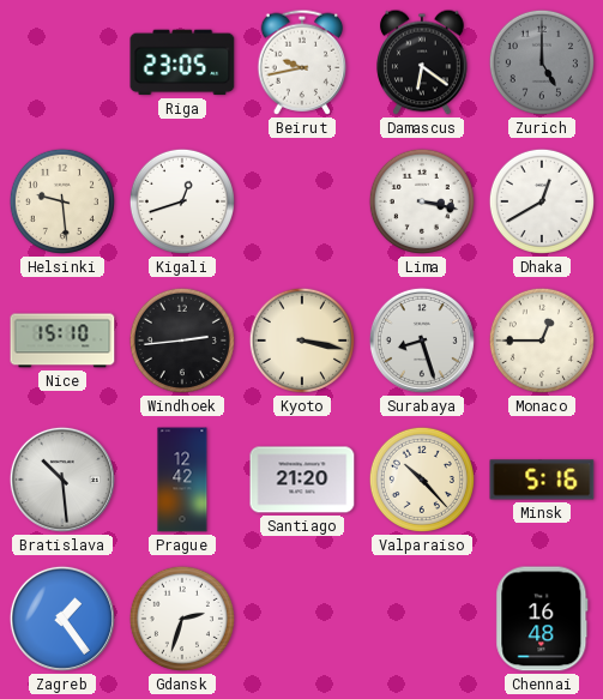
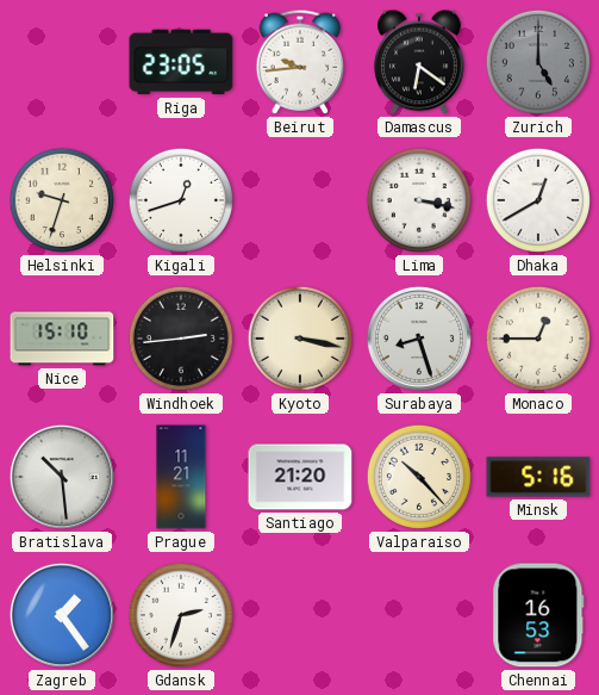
Beirut: 9:43 -> 9:44 (300, 62)
Helsinki: 9:29 -> 9:33 (62, 200)
Prague: 12:42 -> 11:21 (181, 477)
Chennai: 16:48 -> 16:53 (538, 615)
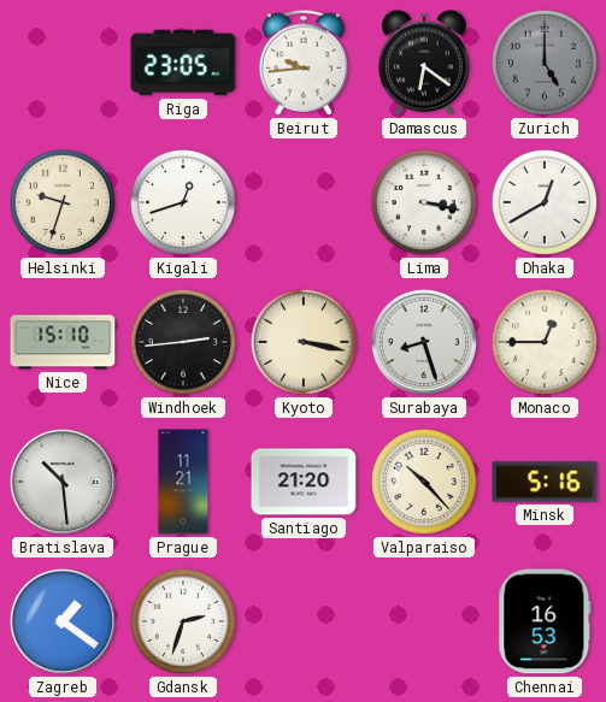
Zagreb: 1:24 -> 1:21 (63, 621)
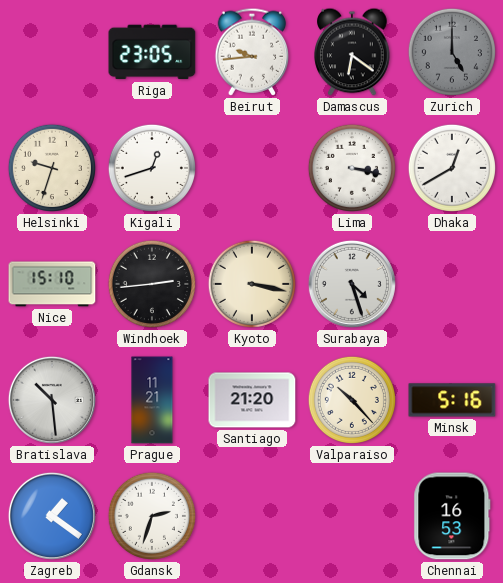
Surabaya: 8:27 -> 4:27 (352, 284)
Monaco: 12:45 -> none (545, 342)
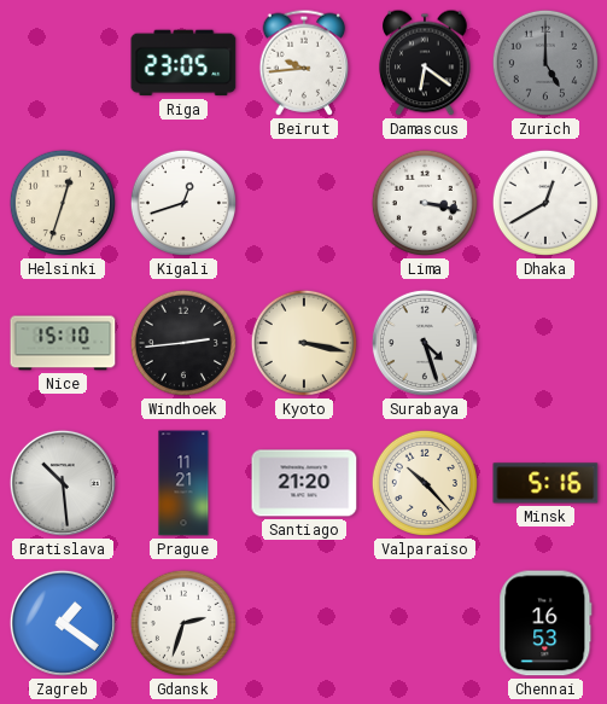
Helsinki: 9:33 -> 12:33 (63, 203)
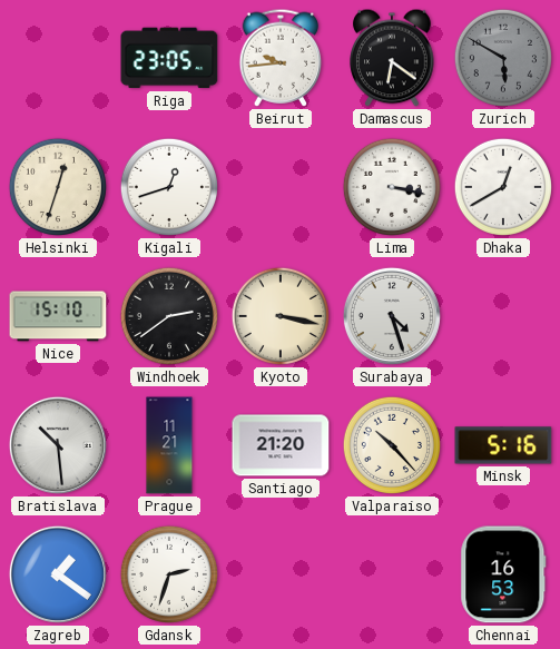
Zurich: 5:00 -> 5:50 (503, 58)
Windhoek: 2:44 -> 2:39 (169, 316)
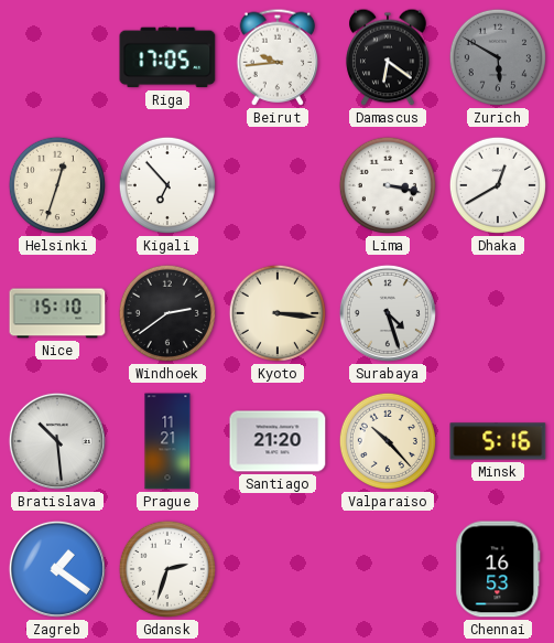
Riga: 23:05 -> 17:05 (167, 57)
Kigali: 12:42 -> 6:53 (167, 185)
Kyoto: 3:17 -> 3:16 (278, 313)
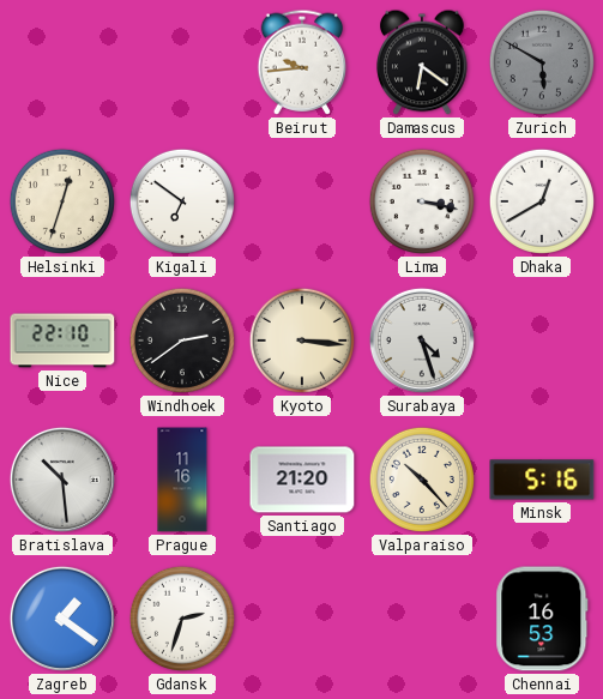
Riga: 17:05 -> none (167, 57)
Kigali: 6:53 -> 6:51 (182, 201)
Nice: 15:10 -> 22:10 (62, 341)
Prague: 11:21 -> 11:16 (182, 480)
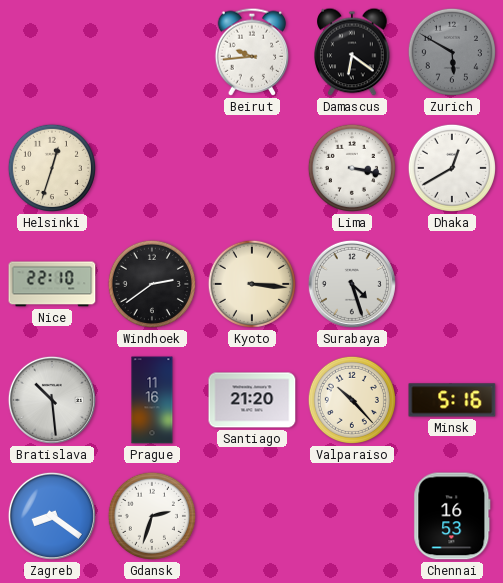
Kigali: 6:51 -> none (182, 201)
Zagreb: 1:21 -> 8:21 (52, 516)
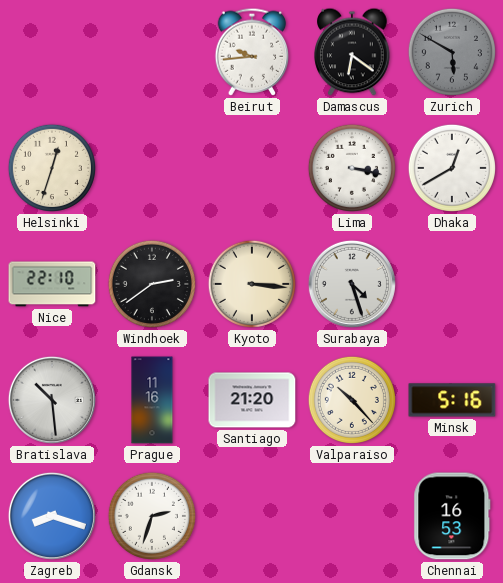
Zagreb: 8:21 -> 8:18 (52, 516)
